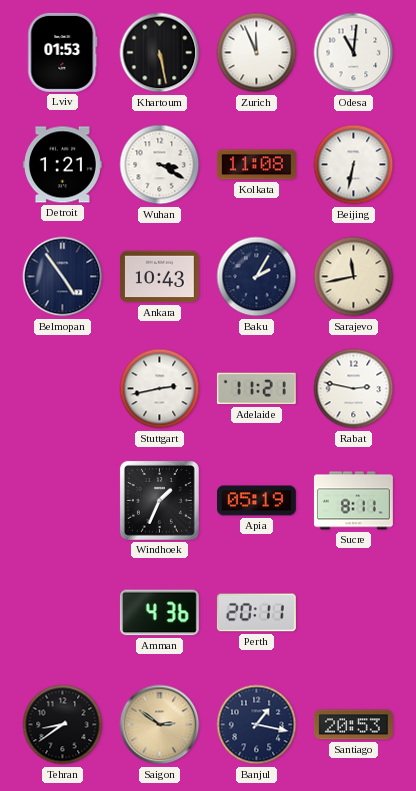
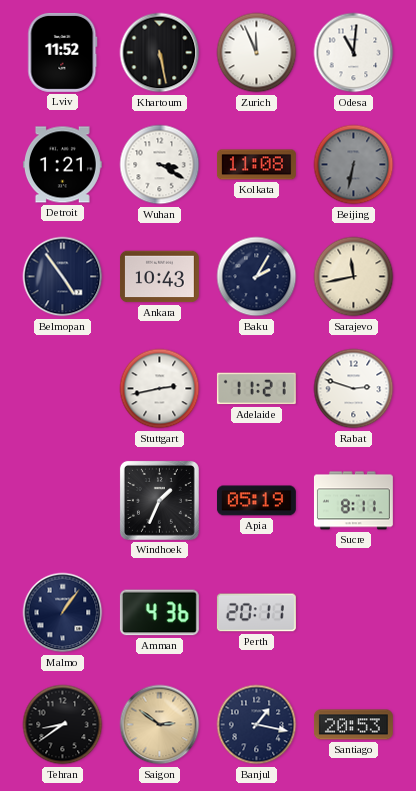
Lviv: 01:53 -> 11:52 (63, 52)
Beijing dial: white -> grey (354, 165)
Rabat: 2:47 -> 2:48 (354, 389)
Malmo: none -> 1:06 (63, 613)
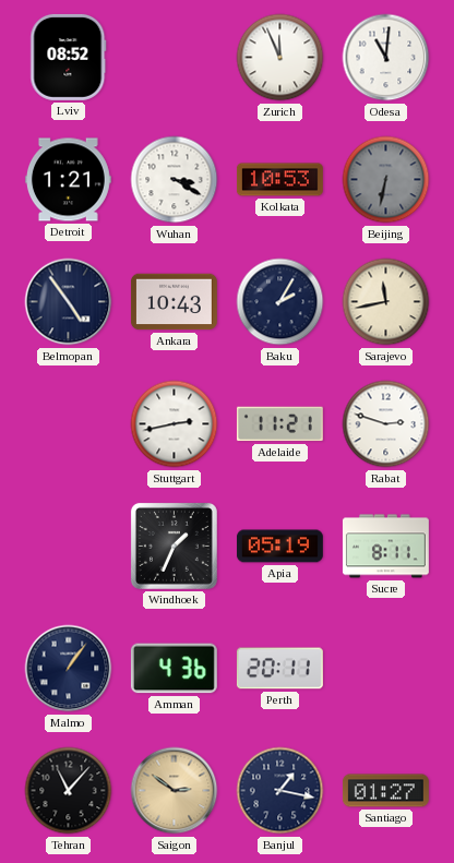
Lviv: 11:52 -> 08:52 (69, 57)
Khartoum: 5:28 -> none (160, 53)
Kolkata: 11:08 -> 10:53 (279, 180)
Tehran: 8:39 -> 11:07 (69, 791)
Santiago: 20:53 -> 01:27 (385, 791)
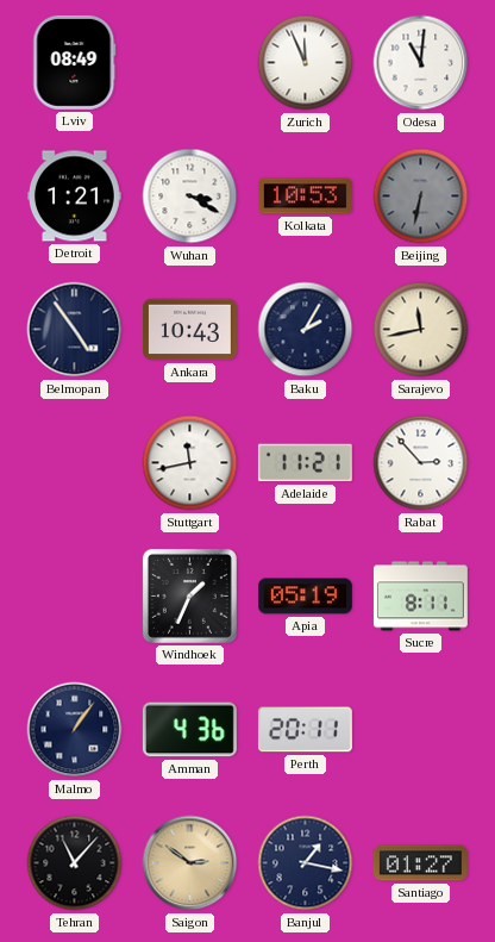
Lviv: 08:52 -> 08:49 (75, 62)
Stuttgart: 2:43 -> 11:43 (190, 463)
Rabat: 2:48 -> 2:53 (421, 463)
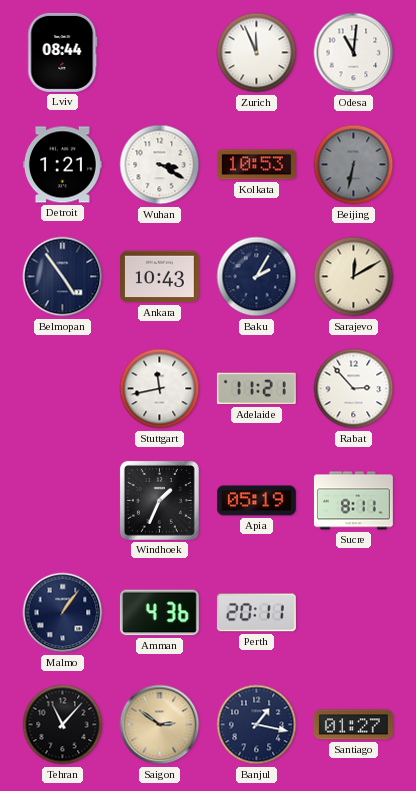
Lviv: 08:49 -> 08:44 (63, 52)
Sarajevo: 11:43 -> 12:10 (354, 277)
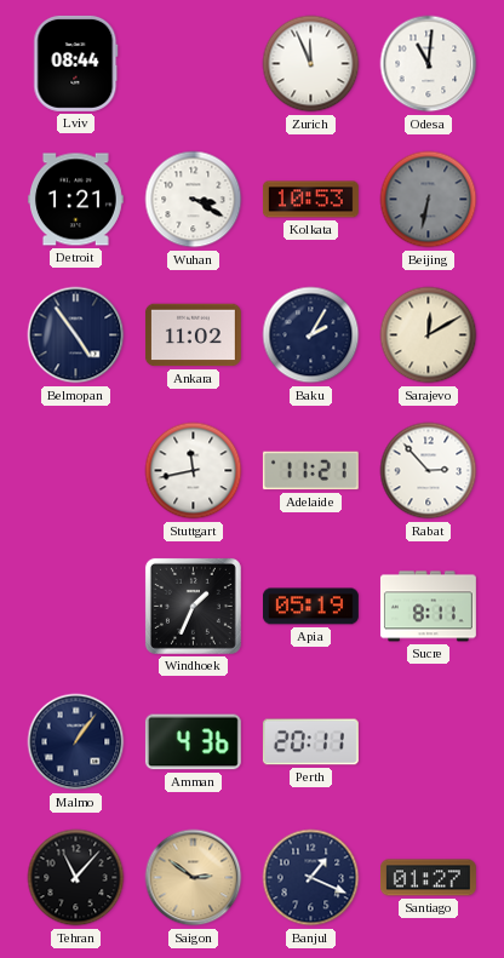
Ankara: 10:43 -> 11:02 (193, 335)
Banjul: 1:17 -> 1:19 (311, 878)
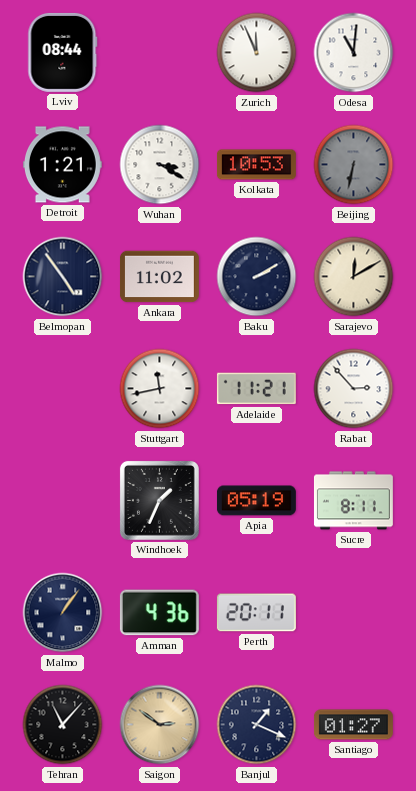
Baku: 2:05 -> 2:10 (257, 277)
